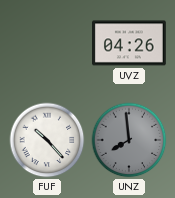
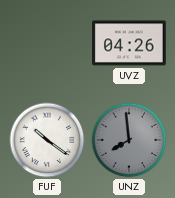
FUF: 10:23 -> 10:21 (47, 140)
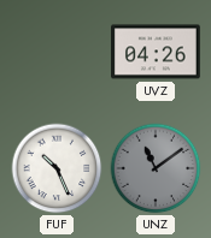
FUF: 10:21 -> 10:26 (57, 168)
UNZ: 7:59 -> 11:09 (156, 168)
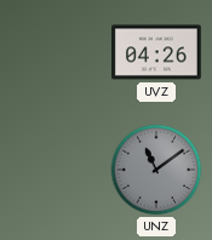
FUF: 10:26 -> none (57, 168)
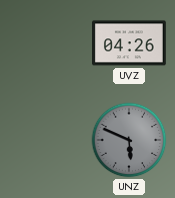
UNZ: 11:09 -> 5:49 (129, 140)
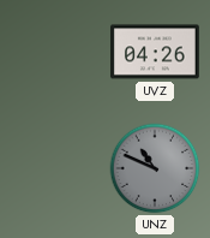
UNZ: 5:49 -> 10:49 (155, 168)
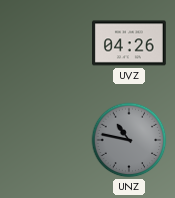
UNZ: 10:49 -> 10:47 (129, 140)
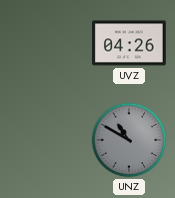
UNZ: 10:47 -> 10:50 (129, 140)
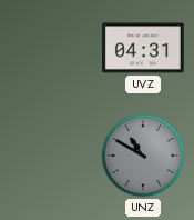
UVZ: 04:26 -> 04:31 (144, 48)
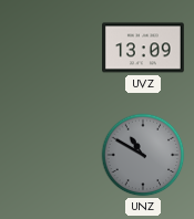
UVZ: 04:31 -> 13:09 (144, 48)
